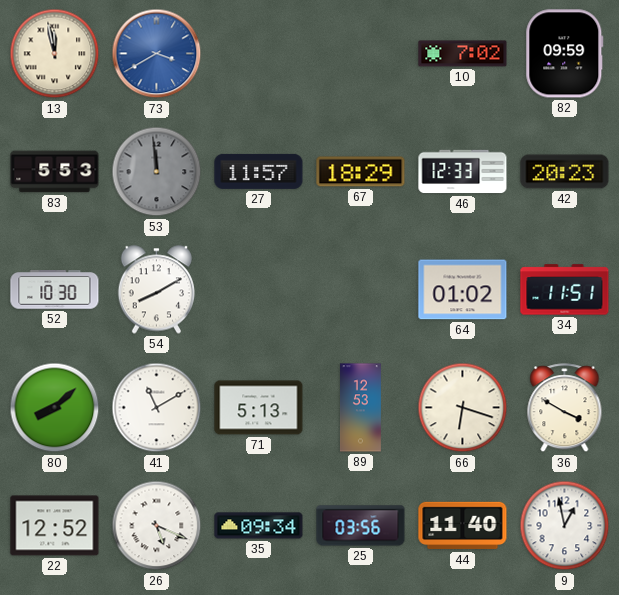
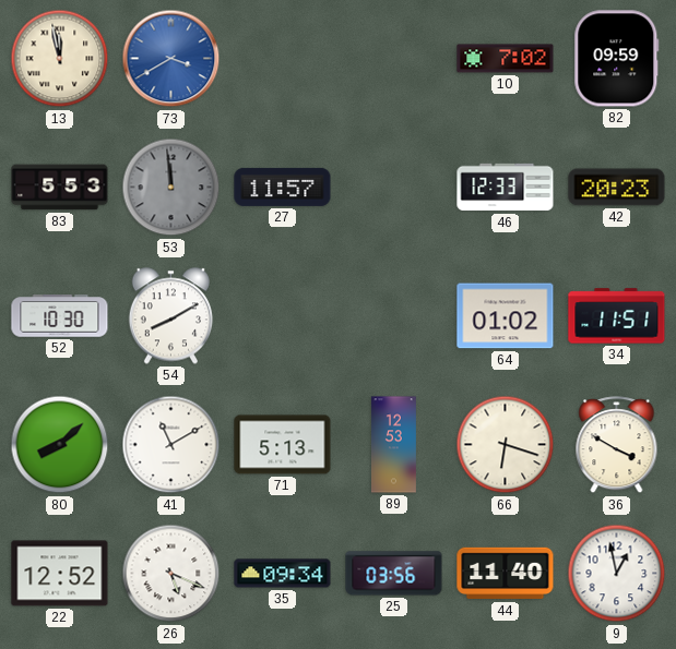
67: 18:29 -> none (361, 172)
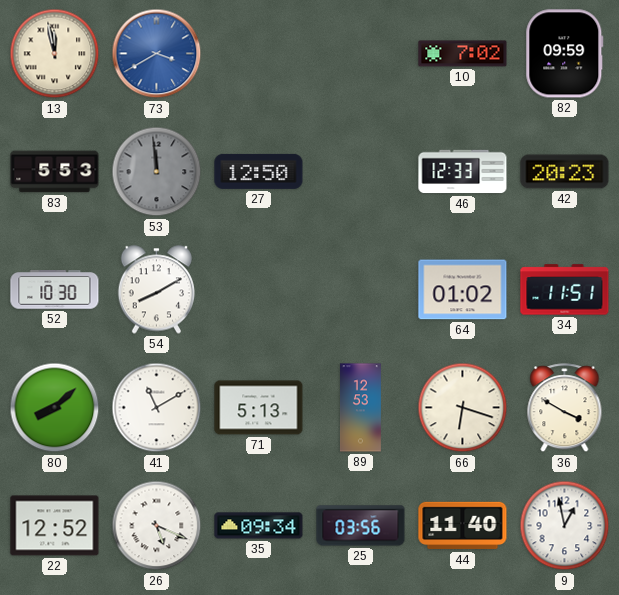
27: 11:57 -> 12:50 (259, 171)
